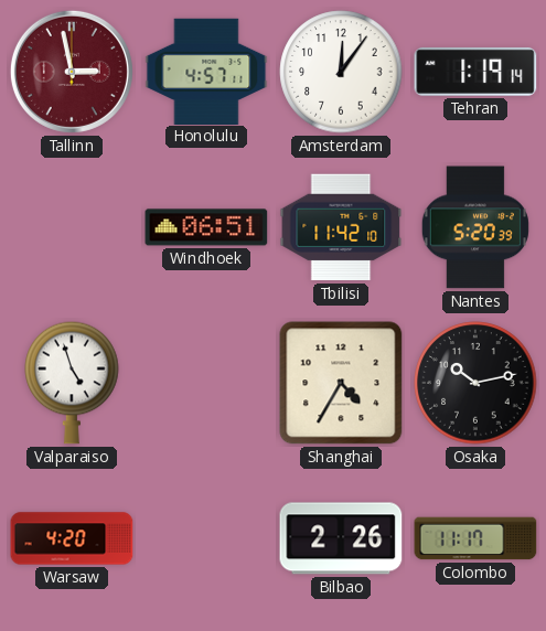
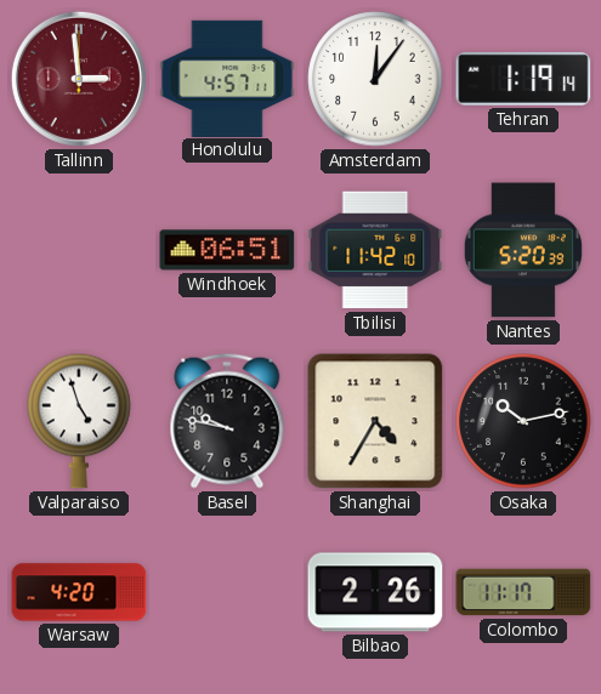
Tallinn: 2:58 -> 2:59 (79, 79)
Basel: none -> 9:47 (227, 421)
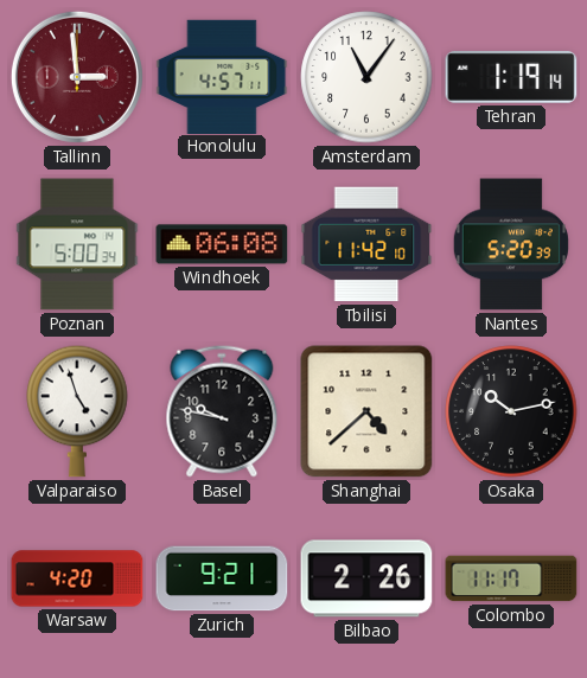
Amsterdam: 12:06 -> 11:06 (366, 77)
Poznan: none -> 5:00 (77, 244)
Windhoek: 06:51 -> 06:08 (222, 244)
Shanghai: 4:35 -> 4:38 (366, 411)
Zurich: none -> 9:21 (222, 578)
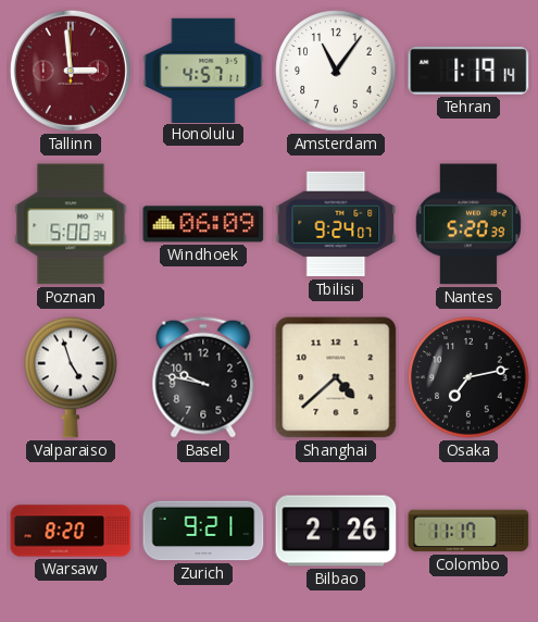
Windhoek: 06:08 -> 06:09 (203, 224)
Tbilisi: 11:42 -> 9:24 (336, 224)
Osaka: 10:13 -> 7:13 (468, 377)
Warsaw: 4:20 -> 8:20 (71, 531)
